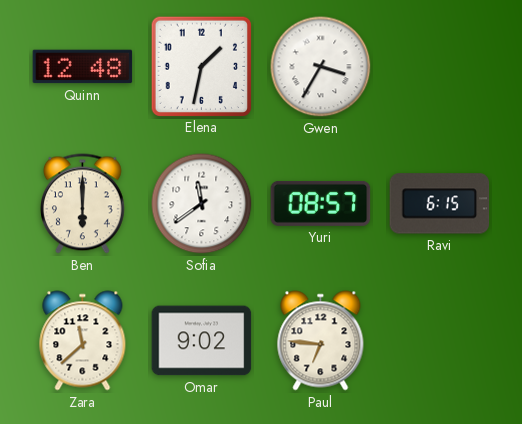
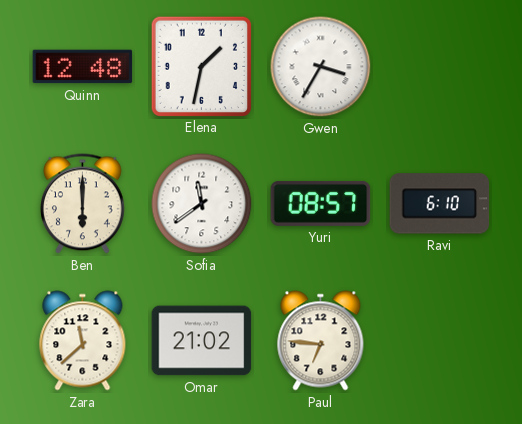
Ravi: 6:15 -> 6:10 (440, 204)
Omar: 9:02 -> 21:02 (202, 341)
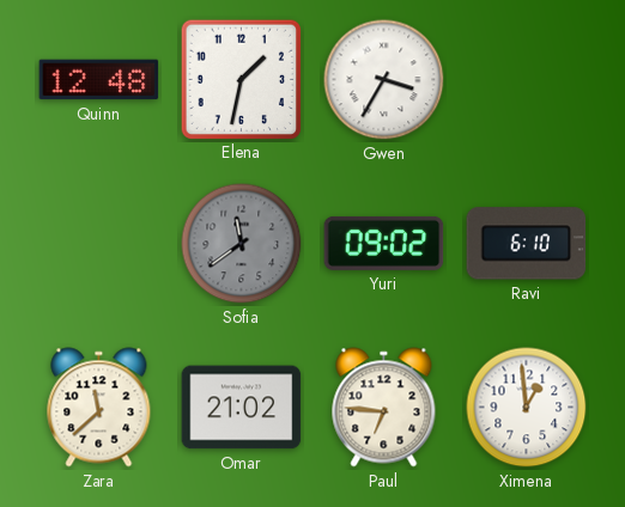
Ben: 6:00 -> none (83, 204)
Sofia dial: white -> grey (242, 244)
Yuri: 08:57 -> 09:02 (384, 243)
Ximena: none -> 12:59 (527, 408)
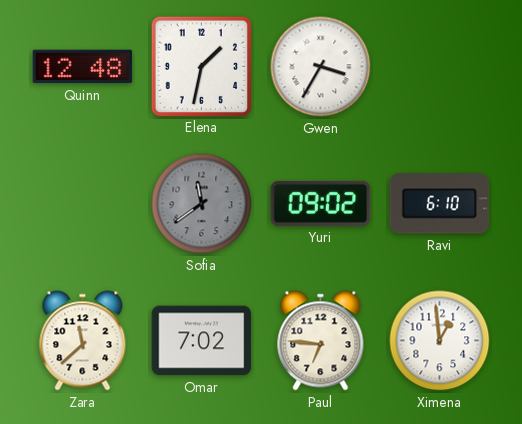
Omar: 21:02 -> 7:02 (202, 341)
